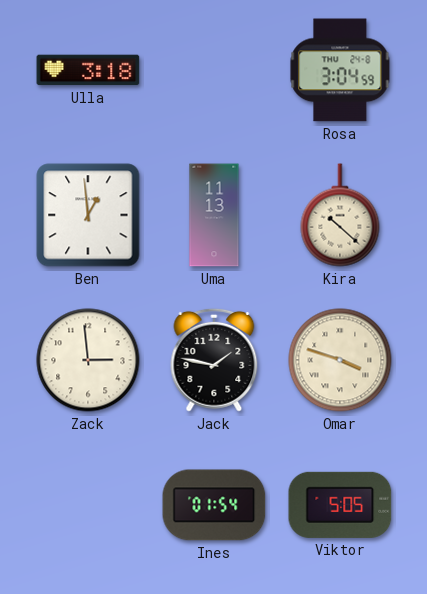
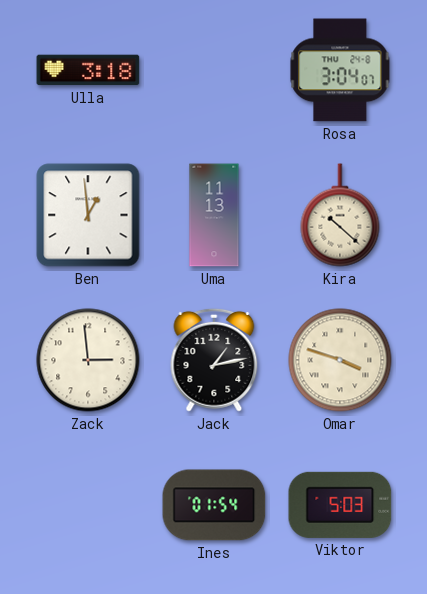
Rosa: 3:04:59 -> 3:04:07 (340, 70)
Jack: 1:47 -> 1:13 (214, 360)
Viktor: 5:05 -> 5:03 (340, 505)
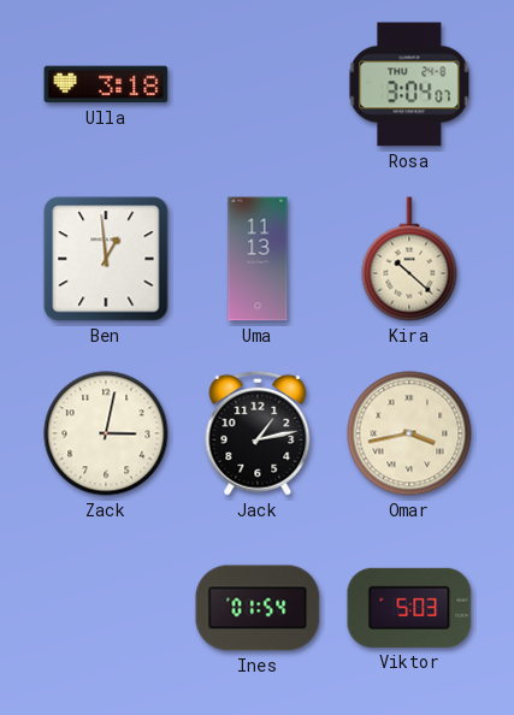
Zack: 2:59 -> 3:02 (106, 433)
Omar: 3:48 -> 3:43 (409, 433)
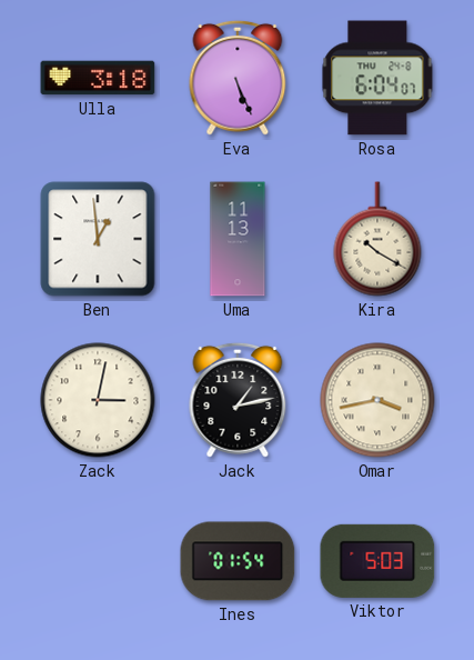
Eva: none -> 5:26 (238, 78)
Rosa: 3:04 -> 6:04 (377, 78)
Kira: 10:22 -> 10:20 (377, 239)
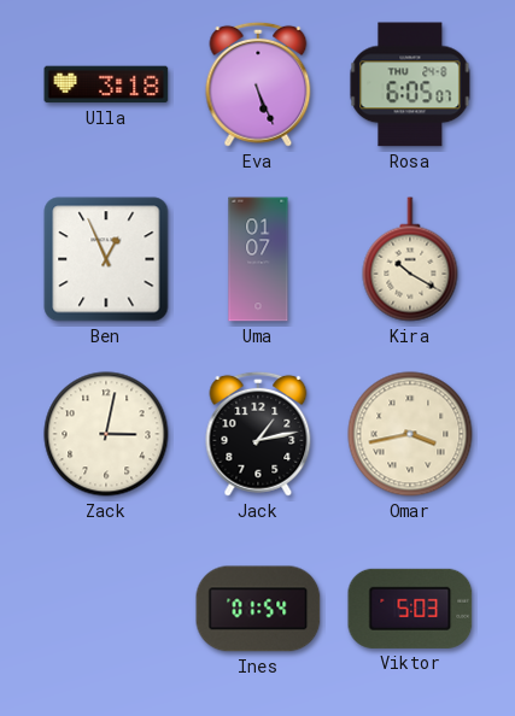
Rosa: 6:04 -> 6:05 (410, 84)
Ben: 12:59 -> 12:56 (106, 259)
Uma: 11:13 -> 01:07 (258, 259)
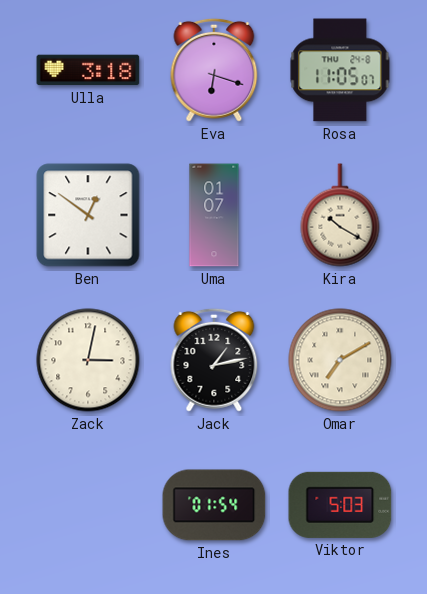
Eva: 5:26 -> 6:18 (214, 70)
Rosa: 6:05 -> 11:05 (340, 70)
Ben: 12:56 -> 12:51 (88, 215)
Omar: 3:43 -> 7:10 (340, 360)
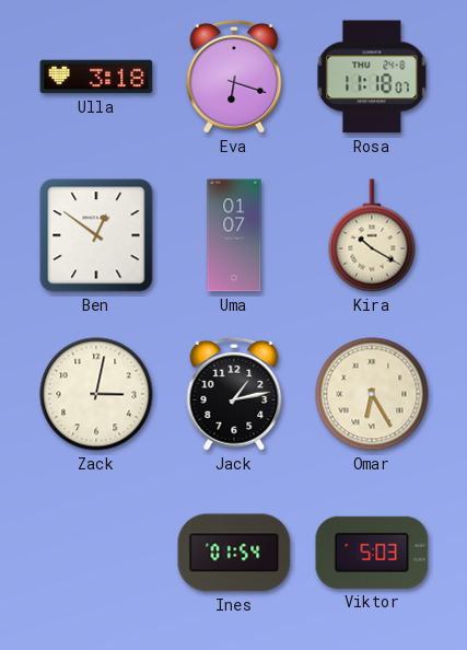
Rosa: 11:05 -> 11:18 (372, 77)
Omar: 7:10 -> 6:25 (372, 394)
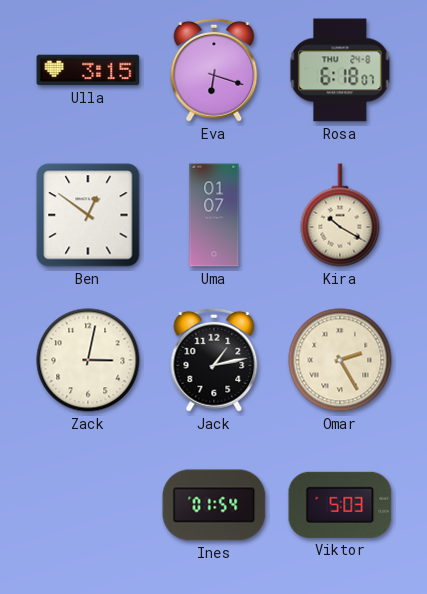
Ulla: 3:18 -> 3:15 (88, 70)
Rosa: 11:18 -> 6:18 (340, 70)
Omar: 6:25 -> 2:25 (340, 360)
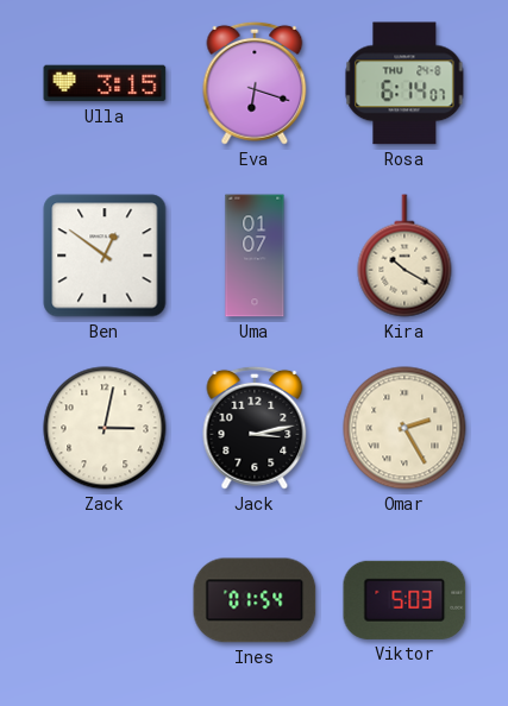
Rosa: 6:18 -> 6:14 (404, 83)
Jack: 1:13 -> 3:13 (255, 428)
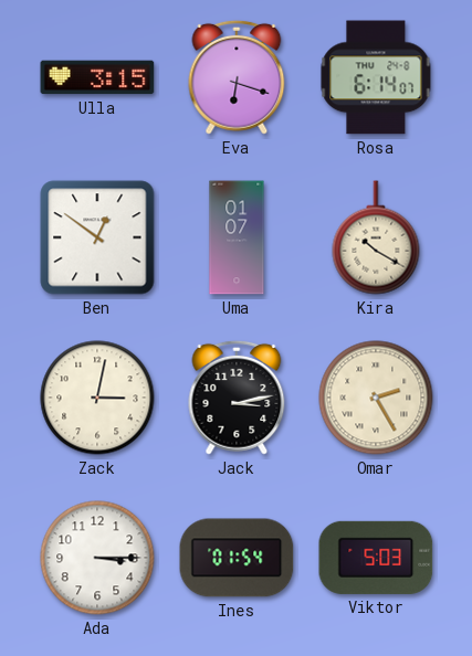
Ada: none -> 3:15 (97, 558)
